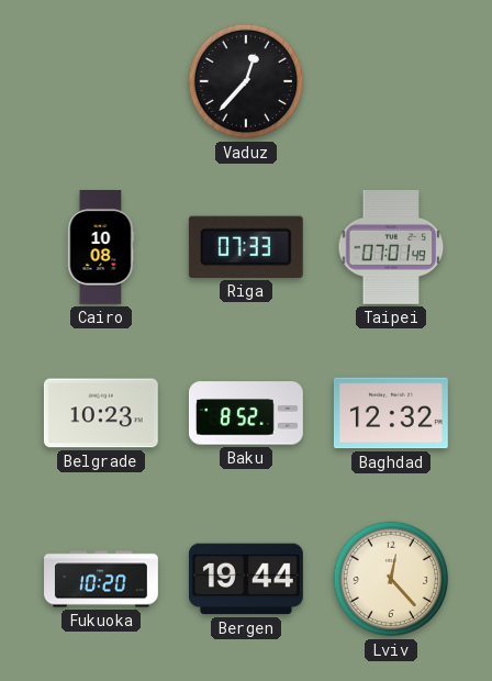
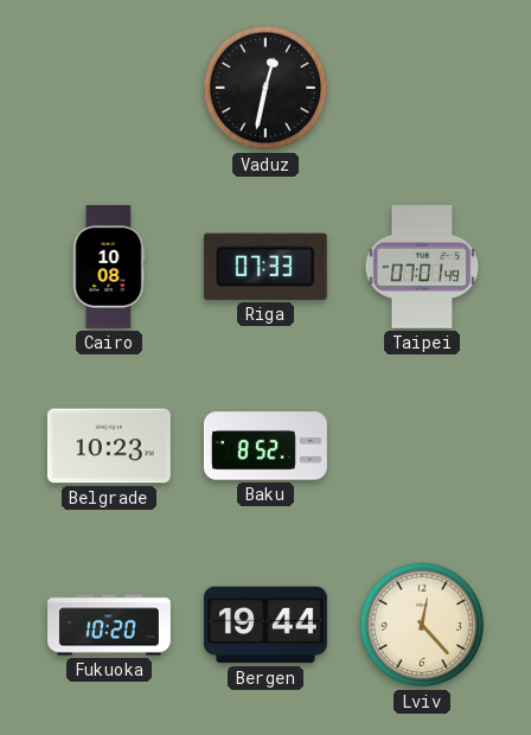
Vaduz: 12:37 -> 12:32 (265, 88)
Baghdad: 12:32 -> none (391, 413)
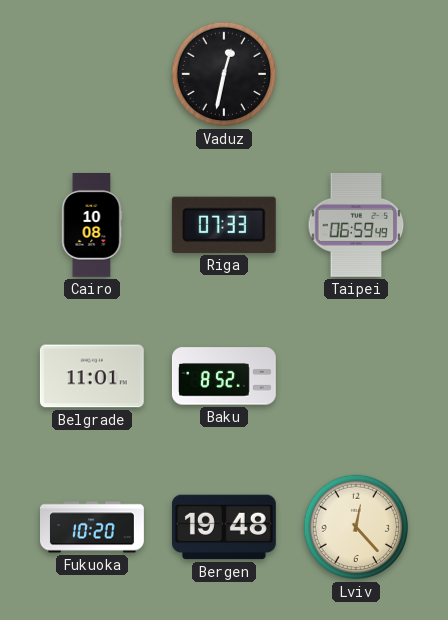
Taipei: 07:01 -> 06:59 (356, 225)
Belgrade: 10:23 -> 11:01 (92, 376)
Bergen: 19:44 -> 19:48 (224, 527)
